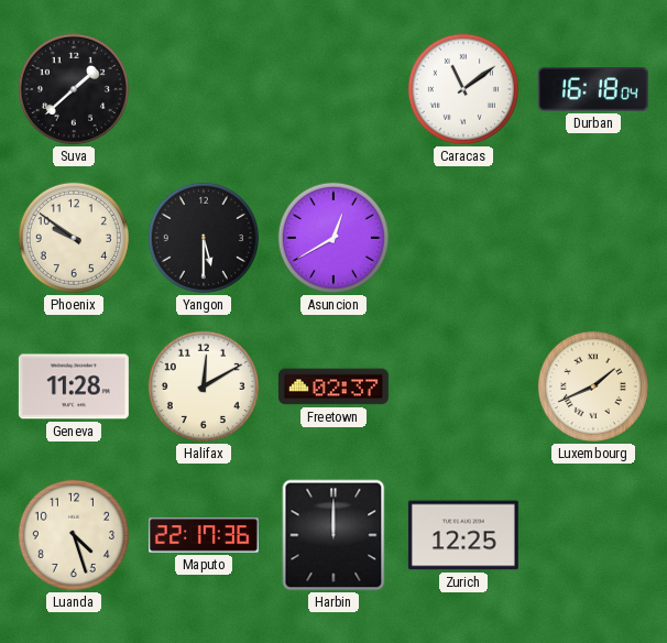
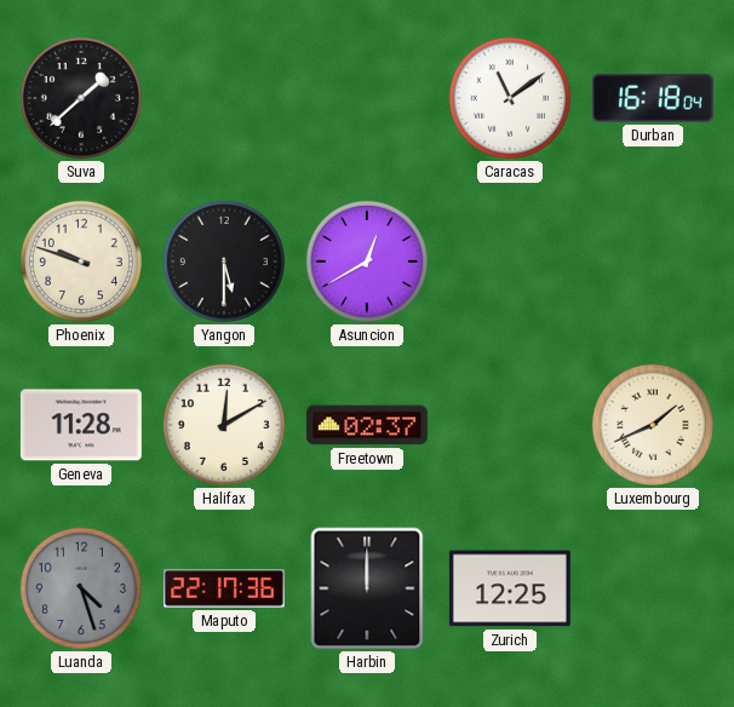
Phoenix: 9:51 -> 9:48 (81, 261)
Luanda dial: cream -> grey (81, 588)
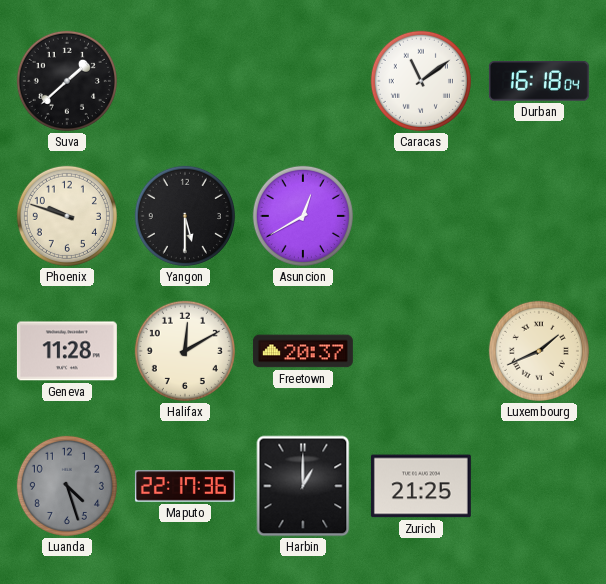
Freetown: 02:37 -> 20:37 (303, 351)
Harbin: 12:00 -> 1:00 (303, 486)
Zurich: 12:25 -> 21:25 (421, 486)
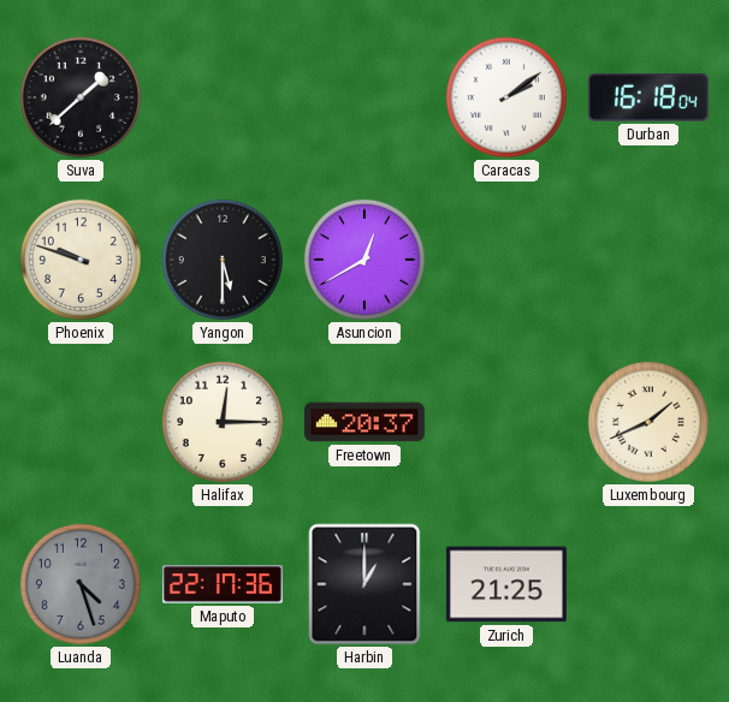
Caracas: 11:09 -> 2:09 (506, 97)
Geneva: 11:28 -> none (67, 351)
Halifax: 12:10 -> 12:15 (223, 422)
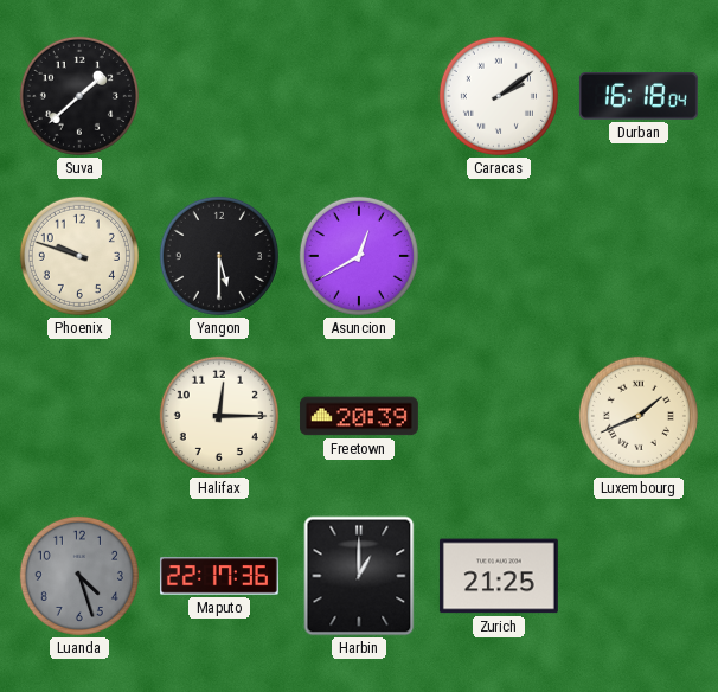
Freetown: 20:37 -> 20:39 (359, 416)
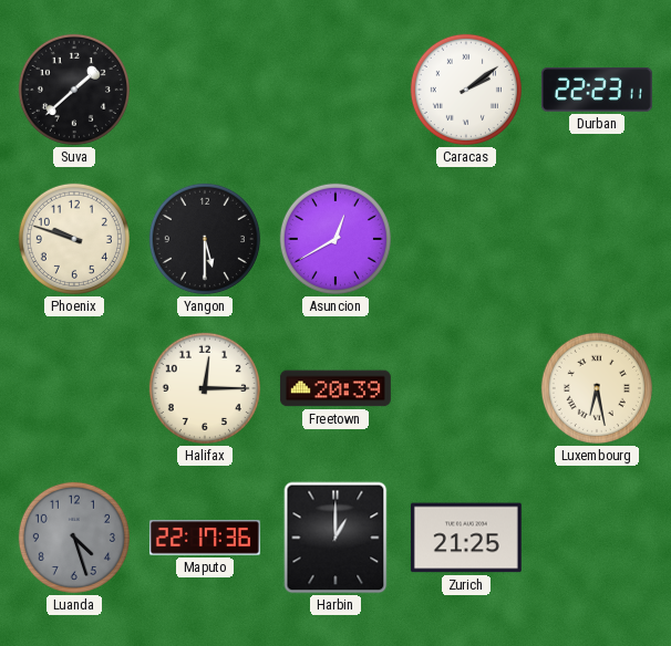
Durban: 16:18 -> 22:23 (597, 90)
Luxembourg: 1:41 -> 6:28 (597, 388)
